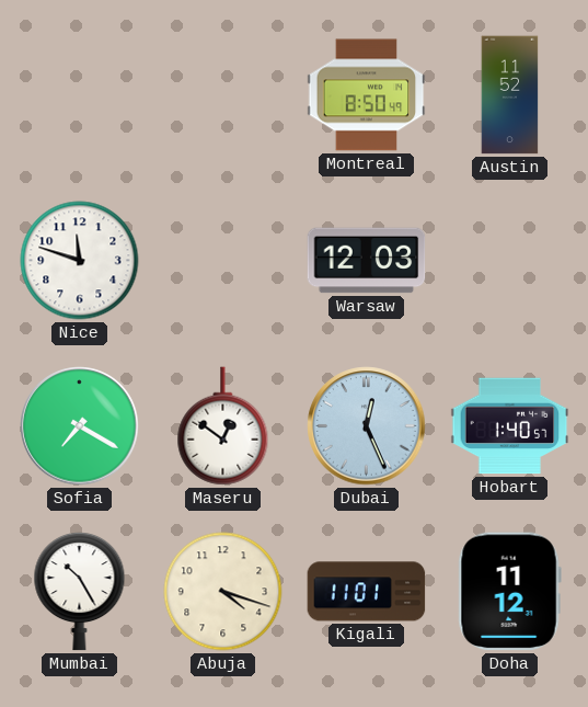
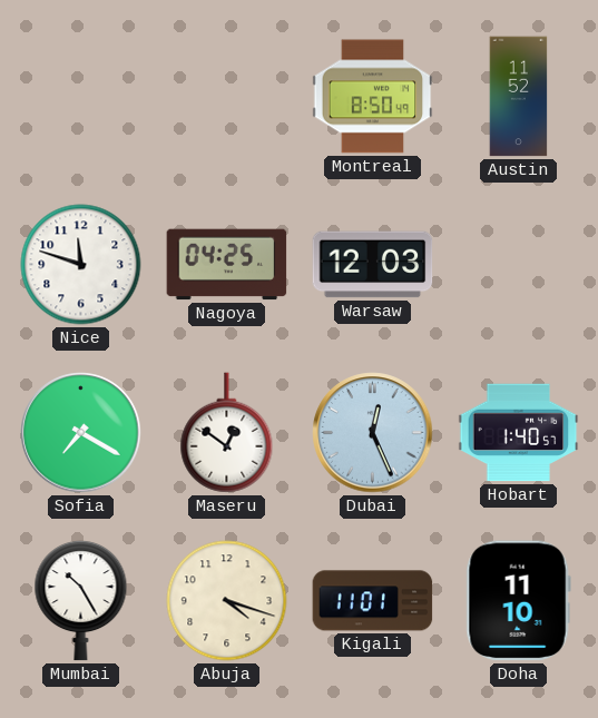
Nagoya: none -> 04:25 (227, 265)
Doha: 11:12 -> 11:10 (518, 601)
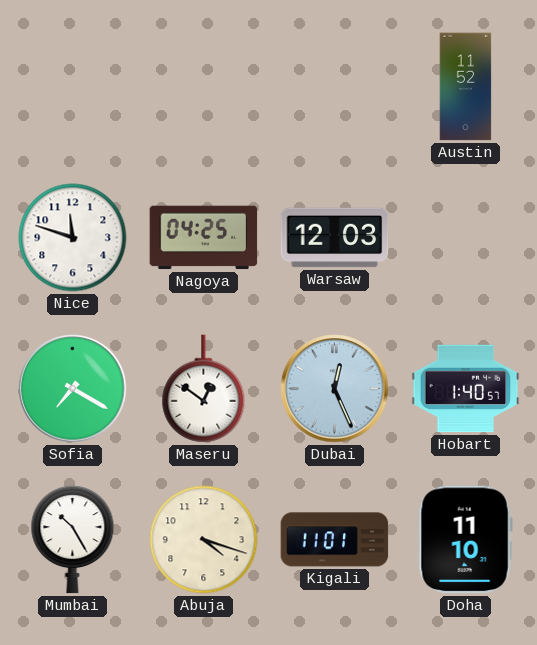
Montreal: 8:50 -> none (373, 97)
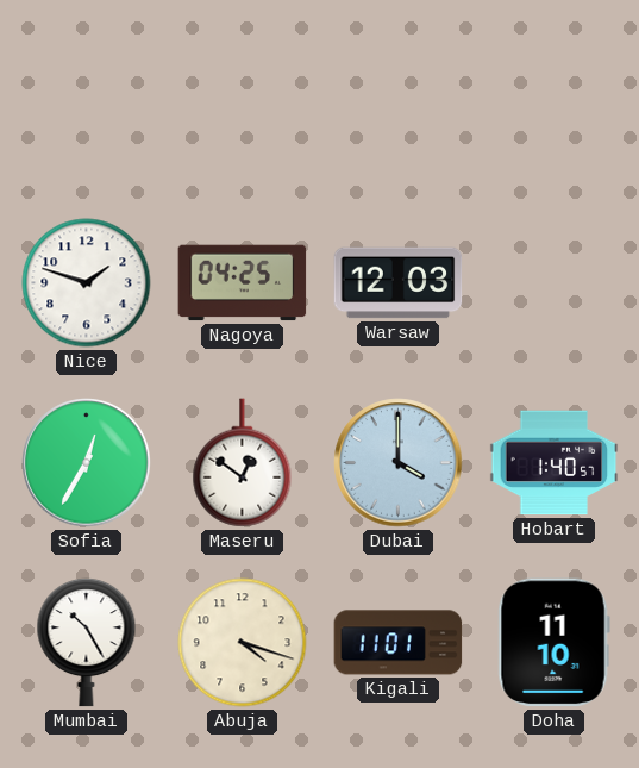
Austin: 11:52 -> none (466, 87)
Nice: 11:48 -> 1:48 (87, 283)
Sofia: 7:20 -> 12:35 (87, 463)
Dubai: 12:26 -> 4:00 (399, 463)
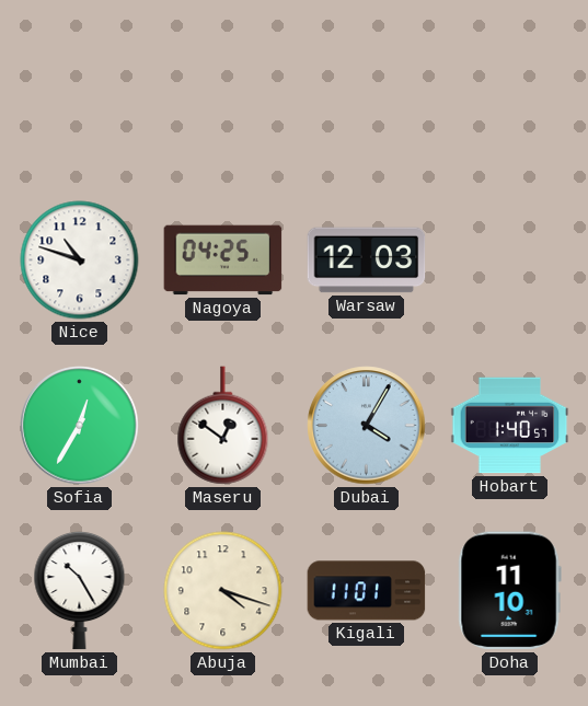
Nice: 1:48 -> 10:48 (80, 261)
Dubai: 4:00 -> 4:05 (367, 426)
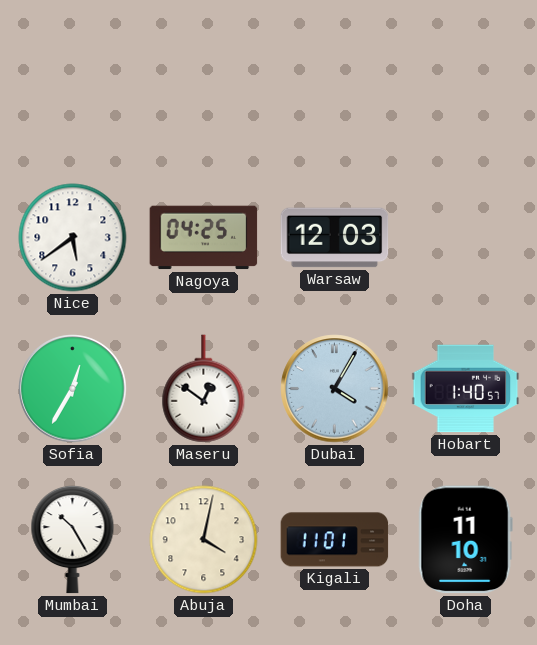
Nice: 10:48 -> 5:39 (73, 238)
Abuja: 4:18 -> 4:02 (204, 540)
